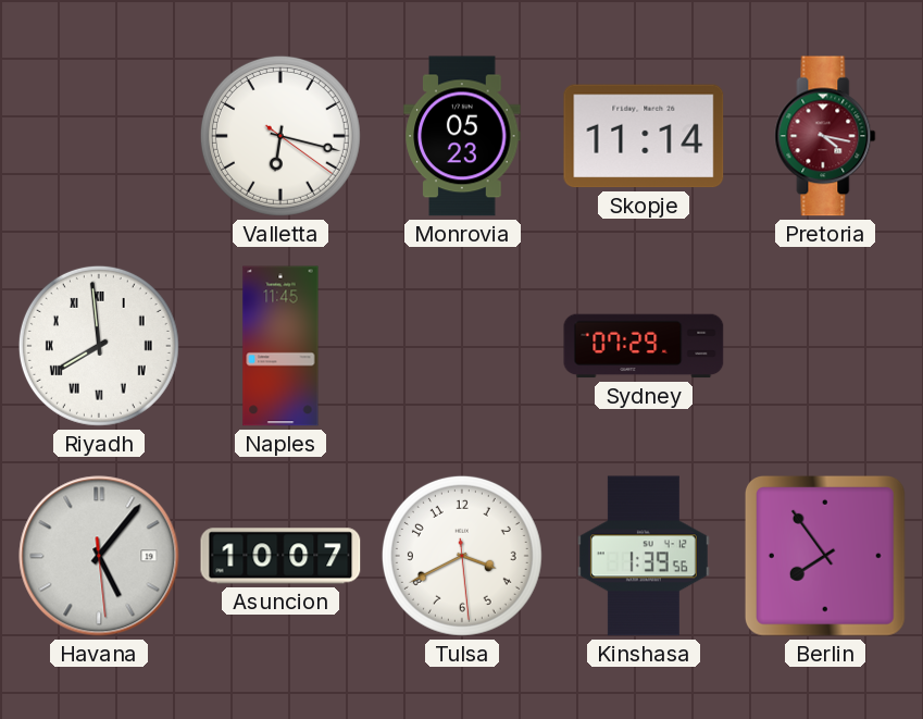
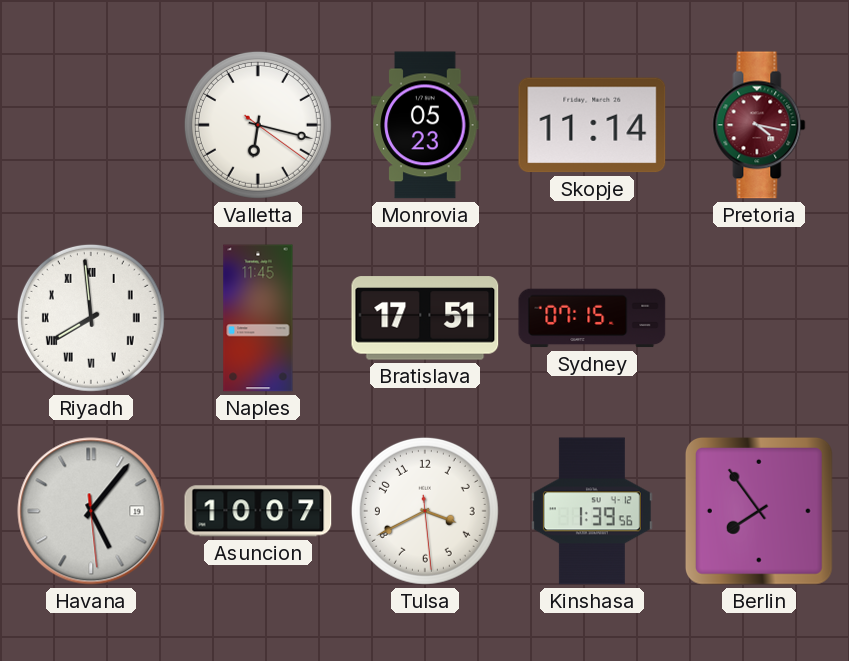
Bratislava: none -> 17:51 (425, 318)
Sydney: 07:29 -> 07:15 (592, 318)
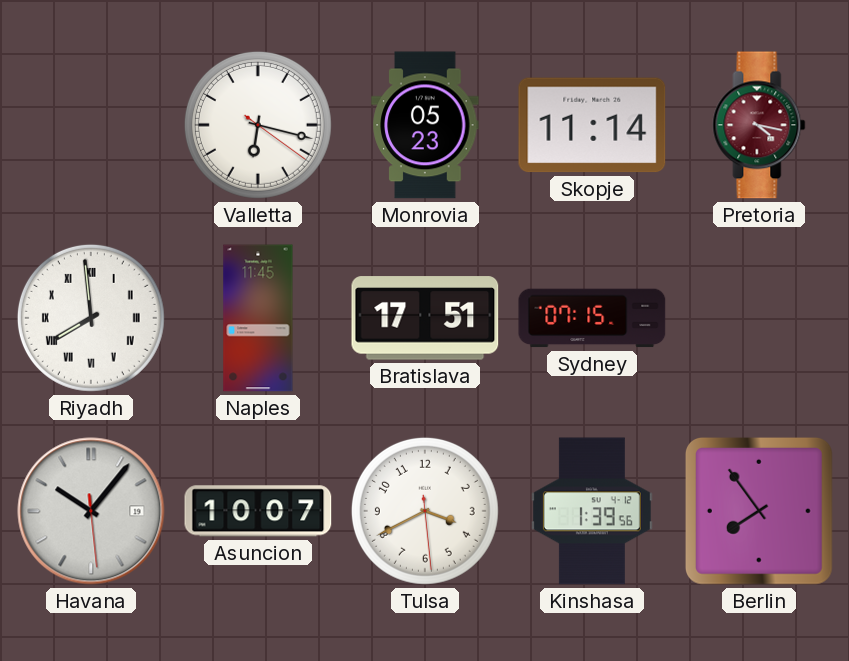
Havana: 5:06 -> 10:06 (91, 511)
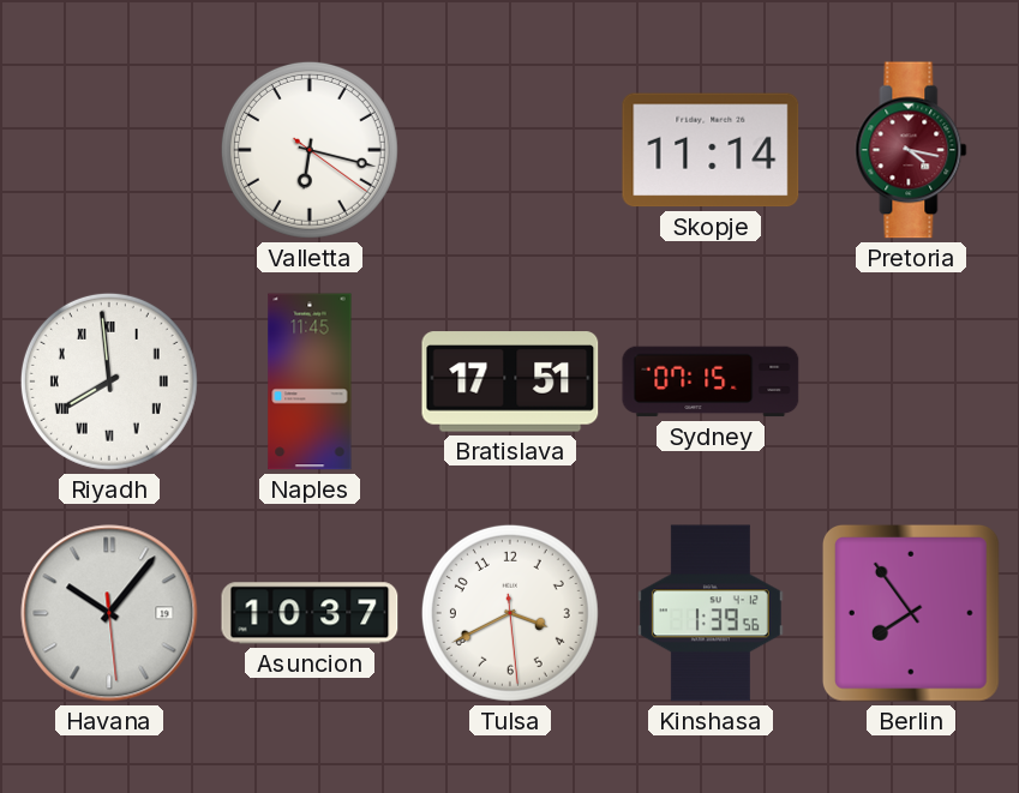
Monrovia: 05:23 -> none (425, 125)
Asuncion: 10:07 -> 10:37 (310, 613)
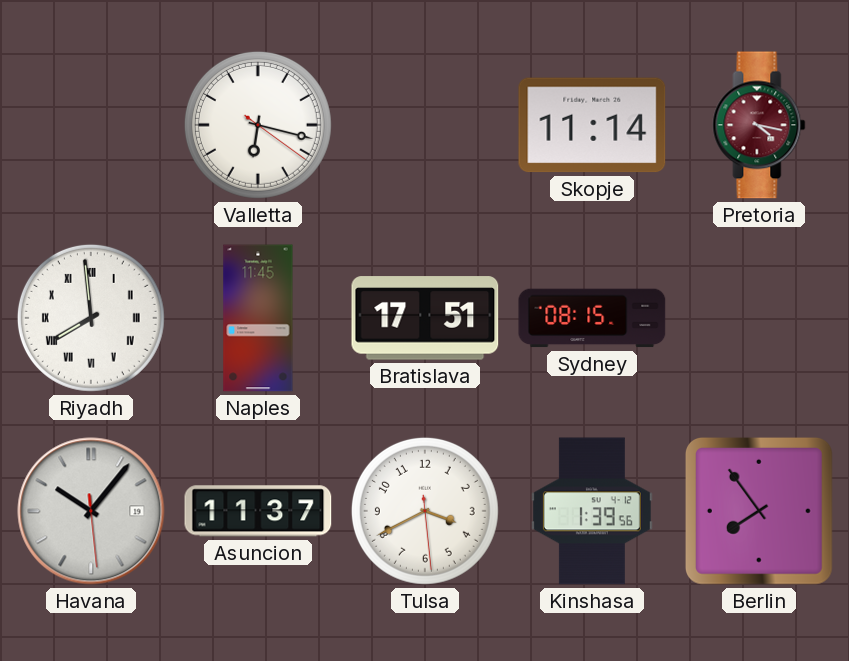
Sydney: 07:15 -> 08:15 (592, 318)
Asuncion: 10:37 -> 11:37 (258, 511)
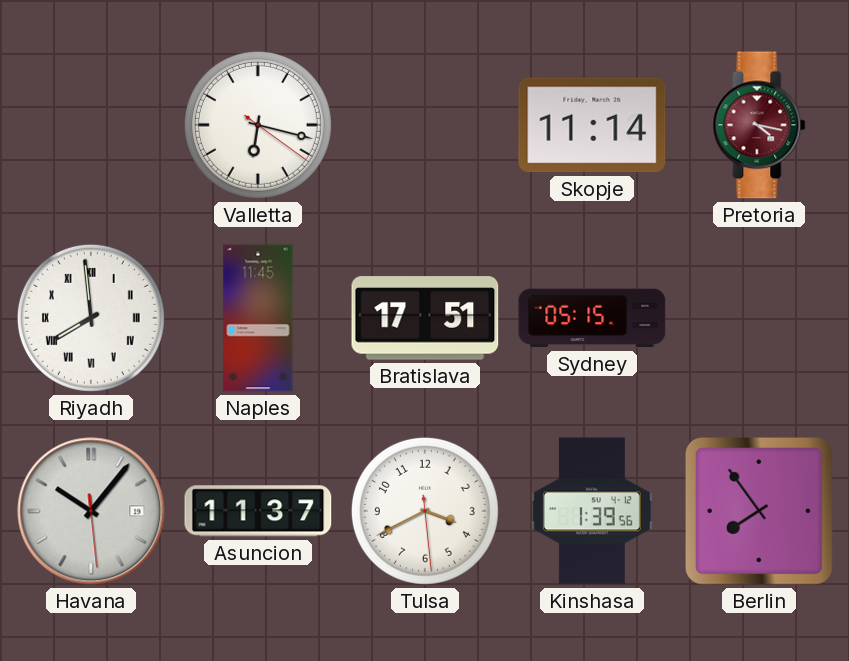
Sydney: 08:15 -> 05:15 (592, 318)
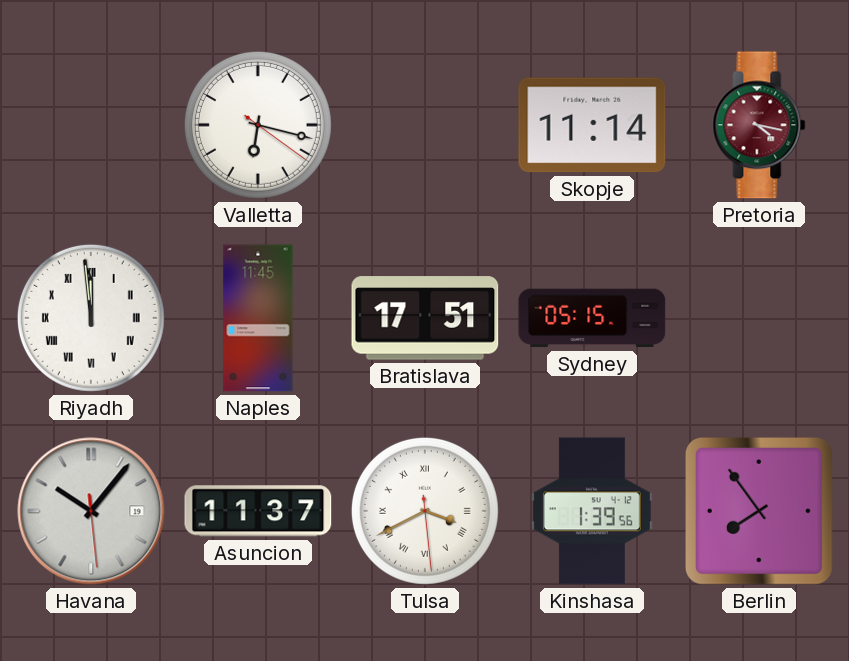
Riyadh: 7:59 -> 11:59 (91, 318)
Tulsa numerals: Arabic -> Roman (425, 511)
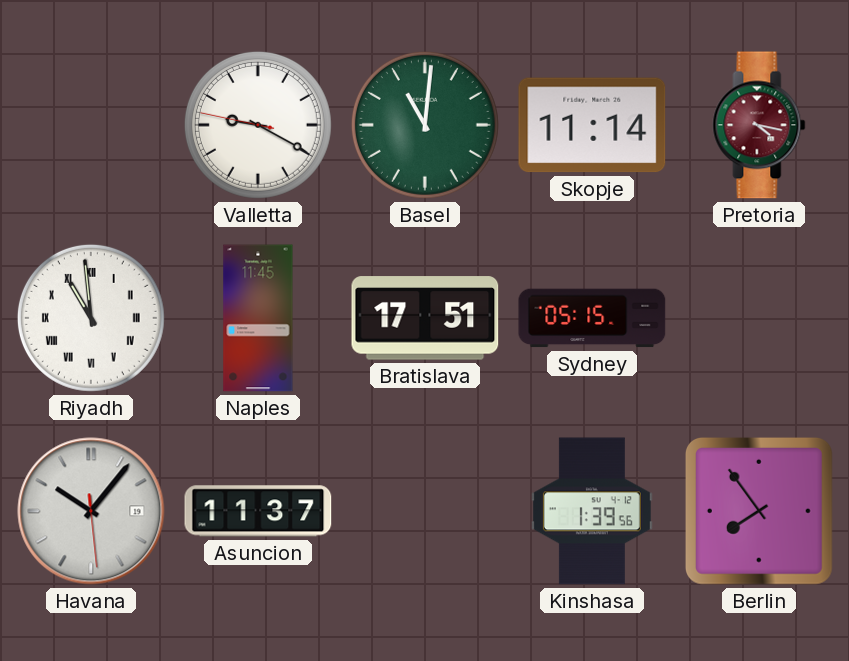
Valletta: 6:17 -> 9:19 (258, 125)
Basel: none -> 11:01 (425, 125)
Riyadh: 11:59 -> 10:59 (91, 318)
Tulsa: 3:40 -> none (425, 511)
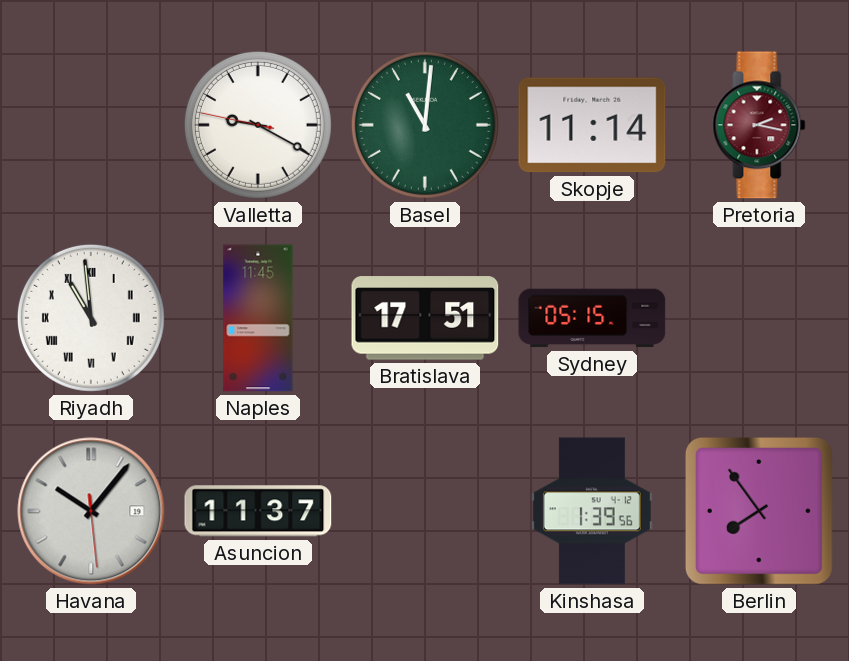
Pretoria: 4:17 -> 2:17 (759, 125)
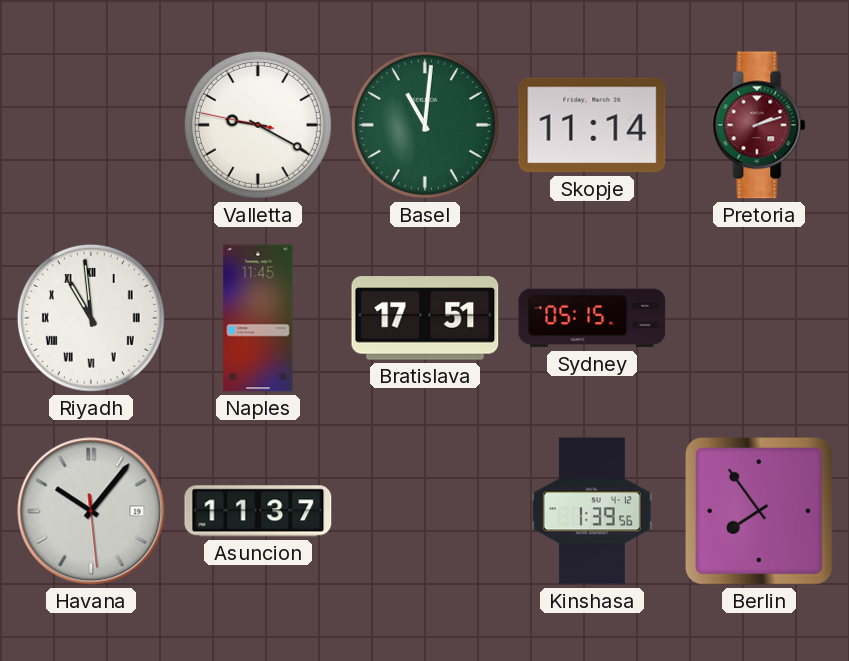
Pretoria: 2:17 -> 2:12 (759, 125)
